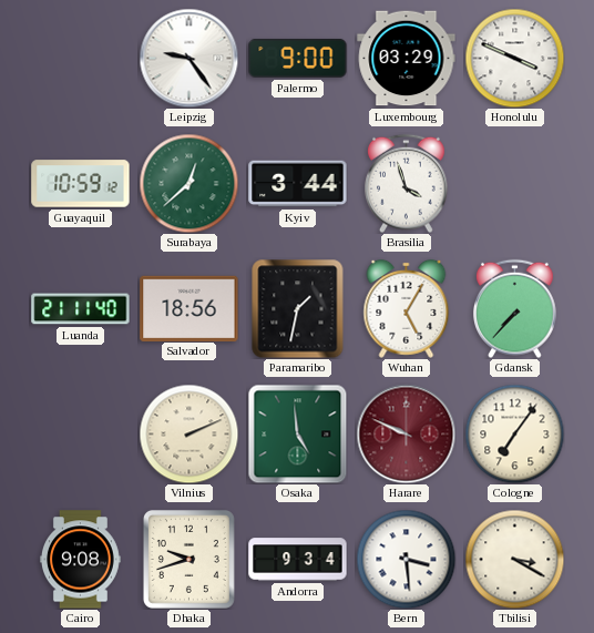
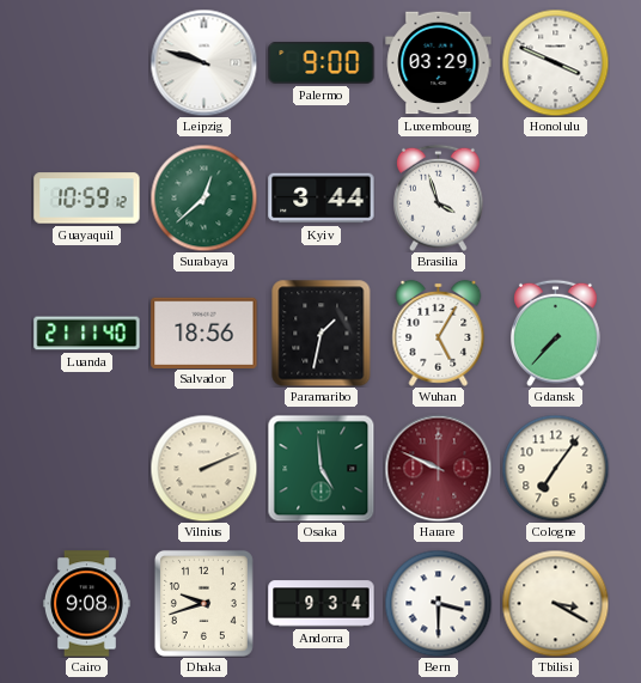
Leipzig: 9:24 -> 9:48 (203, 62)
Bern: 3:29 -> 3:30 (438, 603)
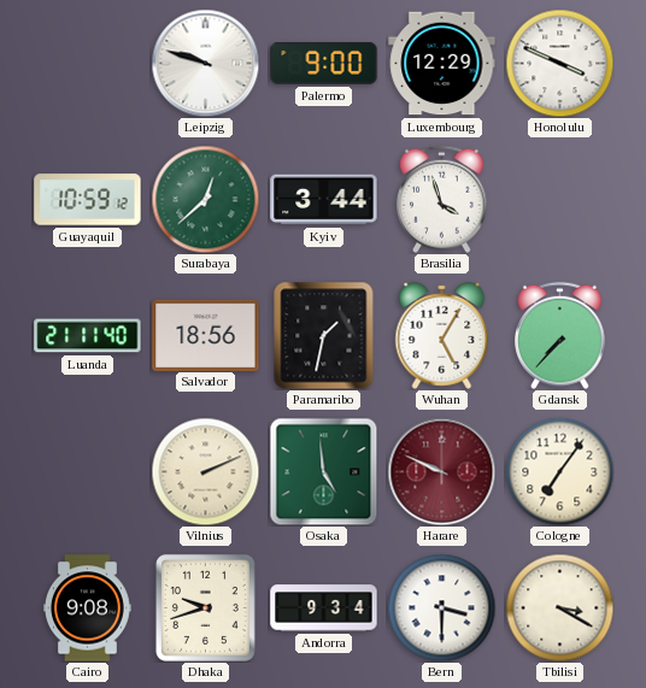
Luxembourg: 03:29 -> 12:29 (442, 64)
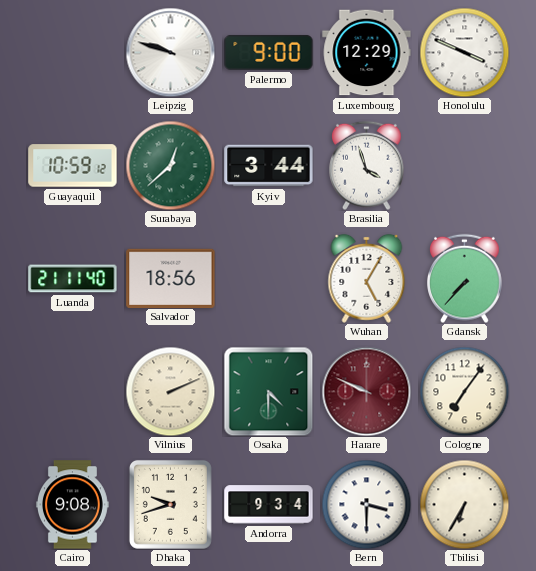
Paramaribo: 1:32 -> none (324, 335)
Osaka: 4:59 -> 4:30 (268, 391)
Tbilisi: 3:20 -> 6:35 (464, 504)
